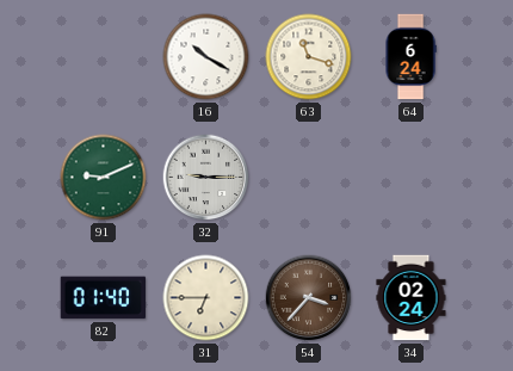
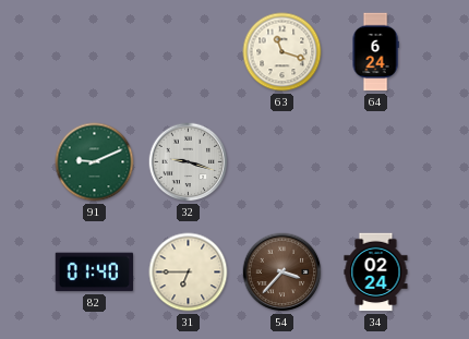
16: 10:20 -> none (206, 57)
32: 9:15 -> 9:18 (189, 162)
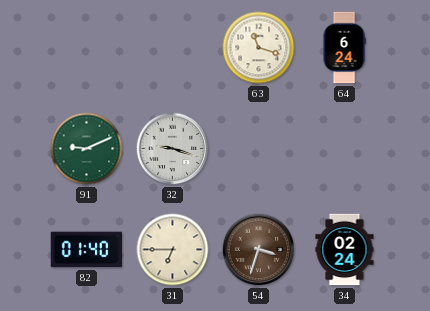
54: 3:37 -> 3:33 (259, 250)
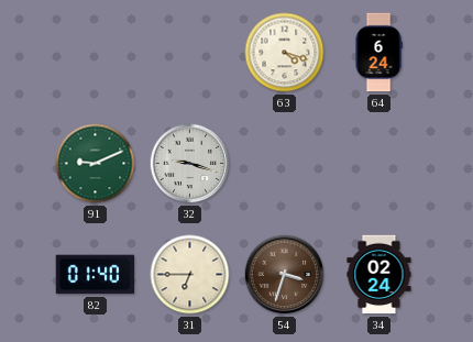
63: 11:18 -> 4:18 (285, 53)
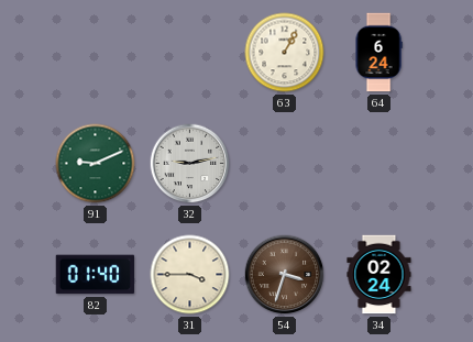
63: 4:18 -> 1:05 (285, 53)
32: 9:18 -> 9:13 (190, 164)
31: 6:45 -> 3:45 (190, 275)
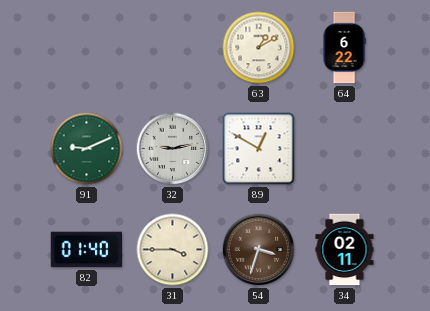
63: 1:05 -> 1:10 (259, 48)
64: 6:24 -> 6:22 (344, 48)
89: none -> 12:50 (259, 149)
34: 02:24 -> 02:11 (345, 250)
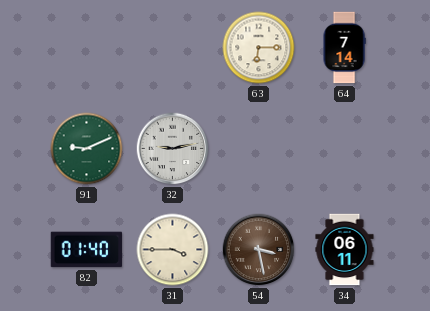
63: 1:10 -> 6:15 (259, 48)
64: 6:22 -> 7:14 (344, 48)
89: 12:50 -> none (259, 149)
54: 3:33 -> 3:28 (259, 250)
34: 02:11 -> 06:11 (345, 250)
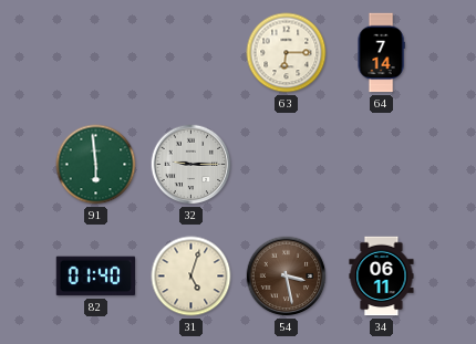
91: 9:11 -> 5:59 (96, 165)
32: 9:13 -> 9:15 (192, 165)
31: 3:45 -> 5:03 (192, 277)
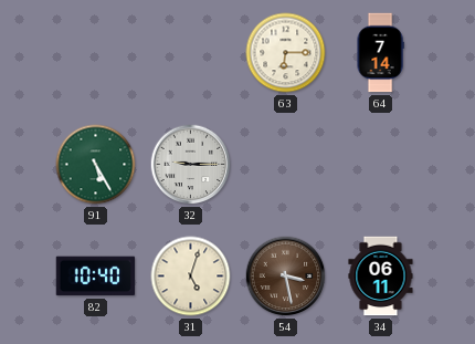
91: 5:59 -> 5:25 (96, 165)
82: 01:40 -> 10:40 (96, 277)
